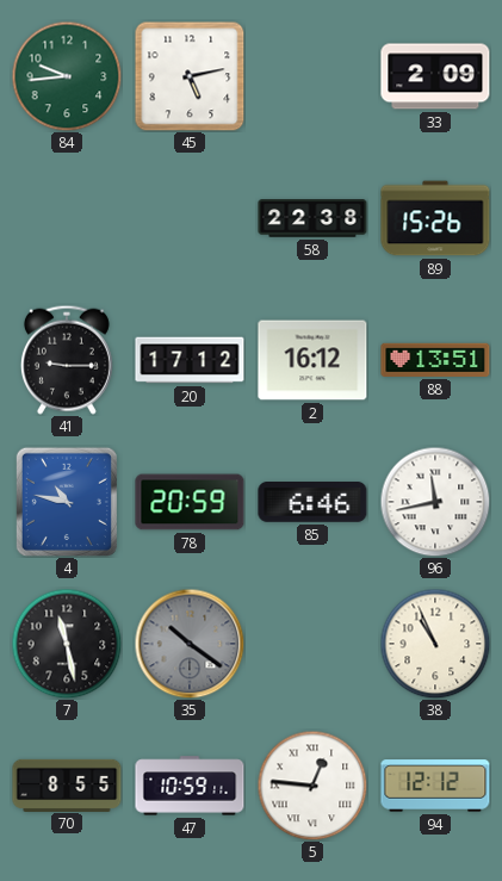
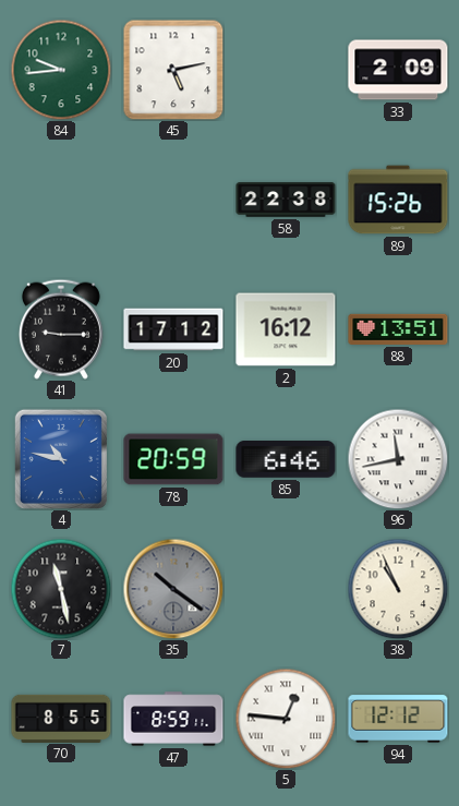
47: 10:59 -> 8:59 (173, 719)
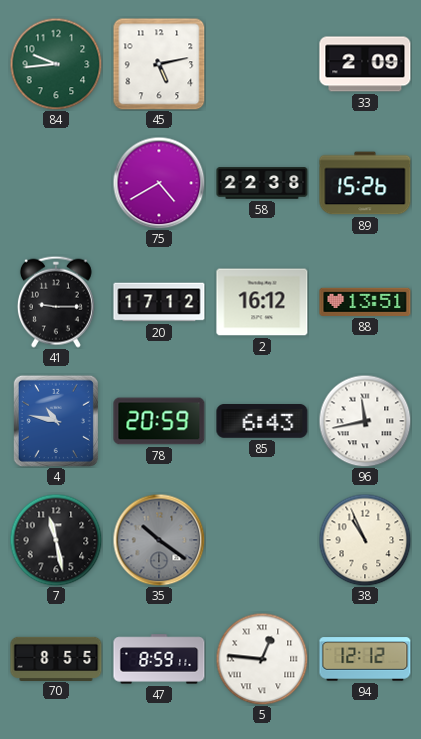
75: none -> 4:40 (159, 183)
85: 6:46 -> 6:43 (262, 422)
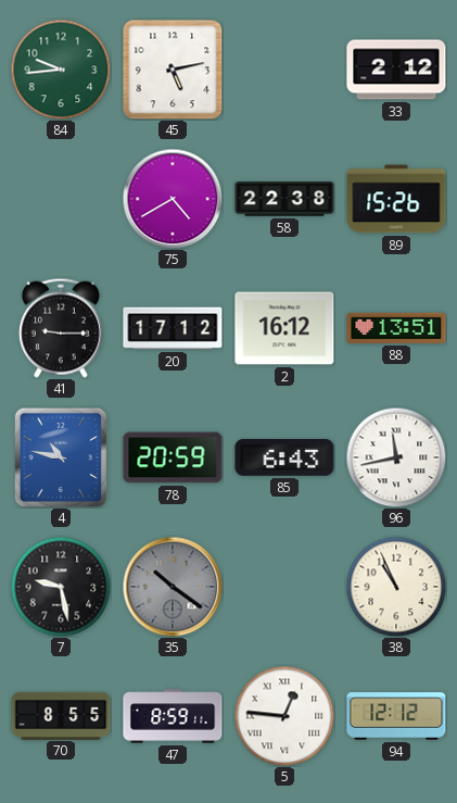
33: 2:09 -> 2:12 (396, 70)
7: 11:28 -> 9:28 (61, 587)
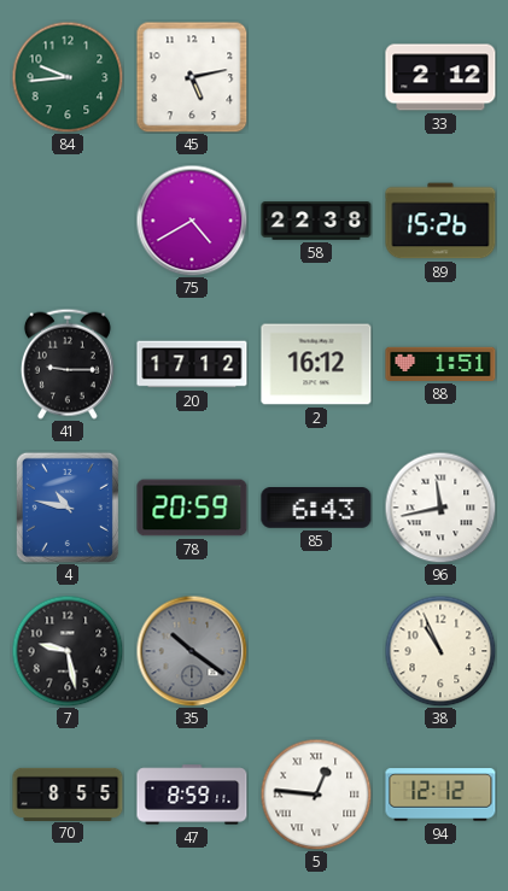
88: 13:51 -> 1:51 (440, 364)
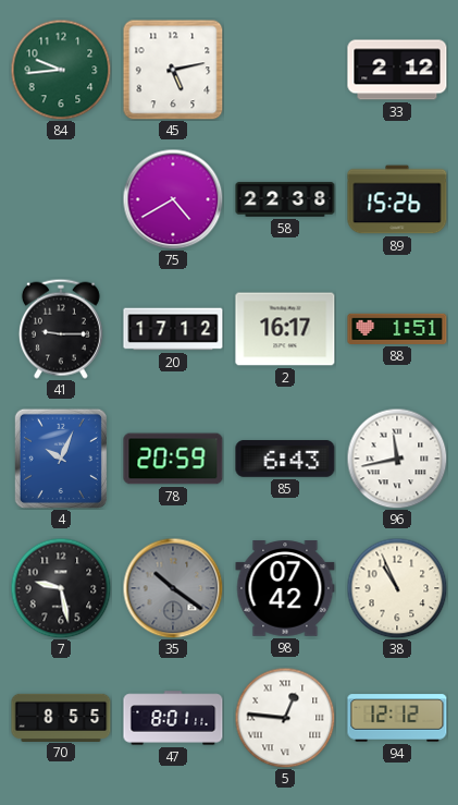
2: 16:12 -> 16:17 (285, 329)
4: 10:47 -> 10:04 (61, 459)
98: none -> 07:42 (285, 588)
47: 8:59 -> 8:01 (173, 718)
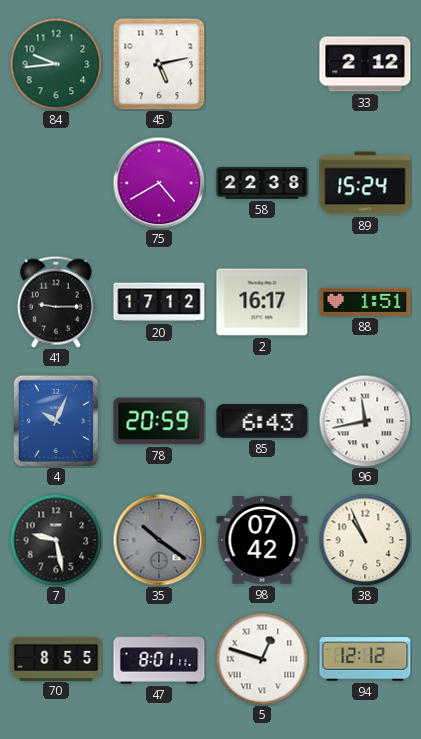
89: 15:26 -> 15:24 (365, 183)
5: 12:46 -> 12:48 (262, 659)
